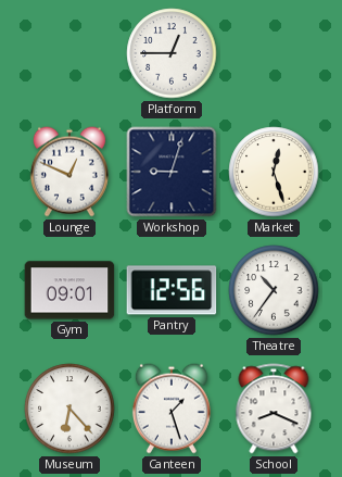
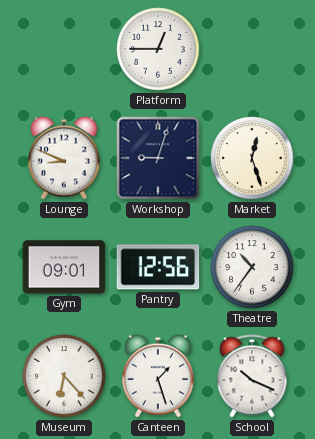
Lounge: 12:49 -> 8:49 (64, 158)
School: 8:19 -> 10:19 (252, 376)
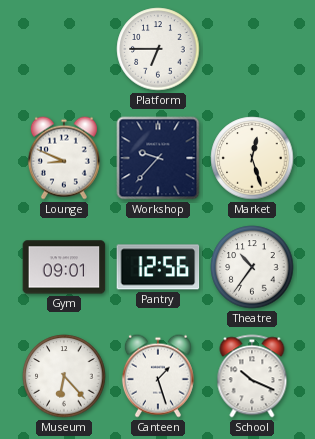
Platform: 12:45 -> 6:45 (158, 49)
Workshop: 9:03 -> 9:37 (158, 158)
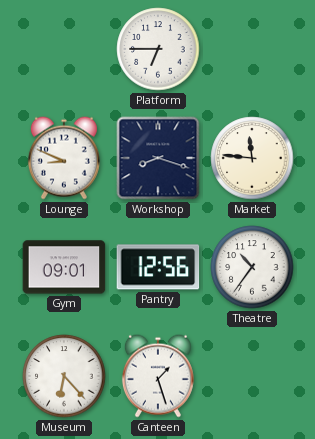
Workshop: 9:37 -> 8:18 (158, 158)
Market: 12:27 -> 11:46 (252, 158)
School: 10:19 -> none (252, 376)
